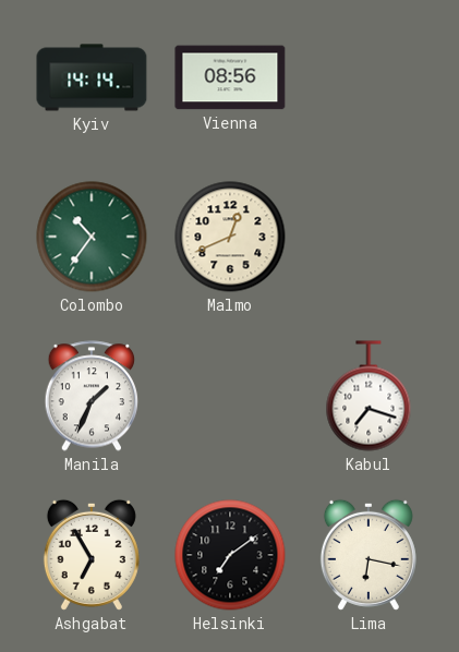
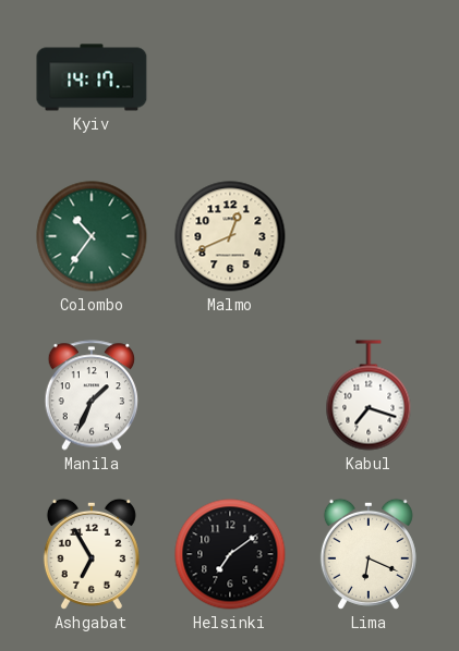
Kyiv: 14:14 -> 14:17 (92, 77)
Vienna: 08:56 -> none (230, 77)
Lima: 6:17 -> 6:19 (369, 554)
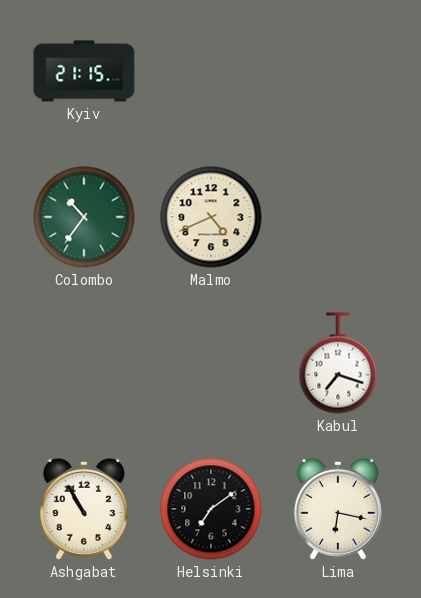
Kyiv: 14:17 -> 21:15 (84, 71)
Malmo: 12:41 -> 4:41 (211, 217)
Manila: 1:34 -> none (92, 395)
Ashgabat: 6:55 -> 10:55 (84, 509)
Lima: 6:19 -> 6:17 (338, 509)
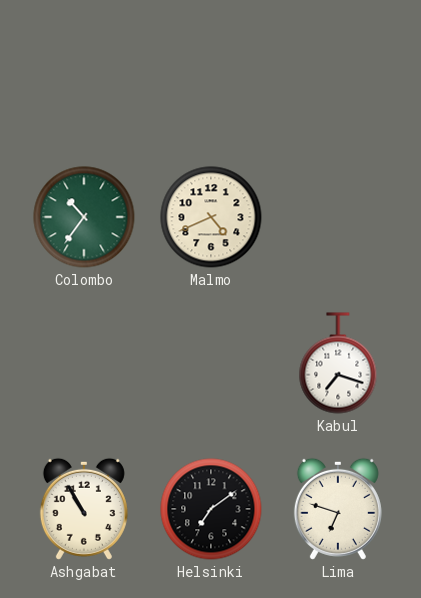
Kyiv: 21:15 -> none (84, 71)
Lima: 6:17 -> 6:48 (338, 509)
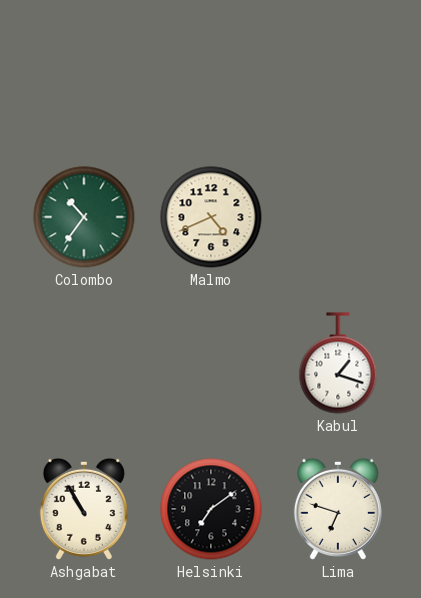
Kabul: 7:18 -> 1:18 (338, 363)
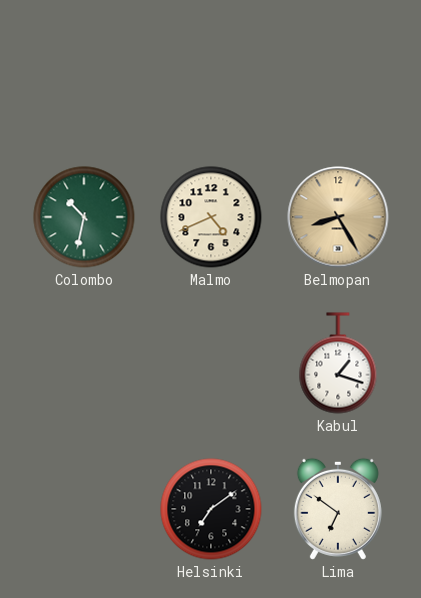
Colombo: 10:36 -> 10:32 (84, 217)
Belmopan: none -> 8:25 (338, 217)
Ashgabat: 10:55 -> none (84, 509)
Lima: 6:48 -> 6:51 (338, 509)
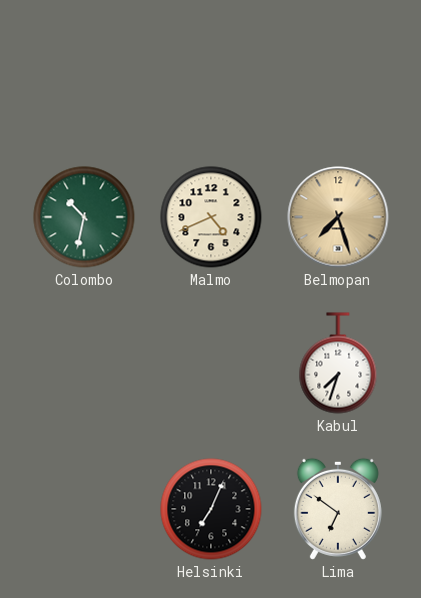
Belmopan: 8:25 -> 7:27 (338, 217)
Kabul: 1:18 -> 7:33 (338, 363)
Helsinki: 7:09 -> 7:04 (211, 509)
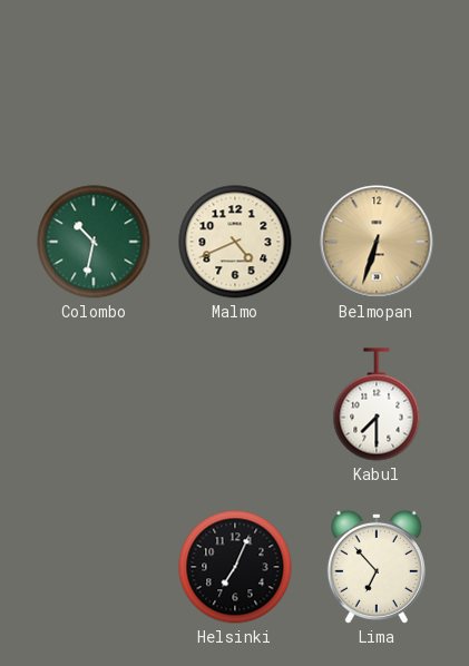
Belmopan: 7:27 -> 6:33 (377, 242)
Kabul: 7:33 -> 7:30 (377, 404)
Lima: 6:51 -> 6:53 (377, 567)
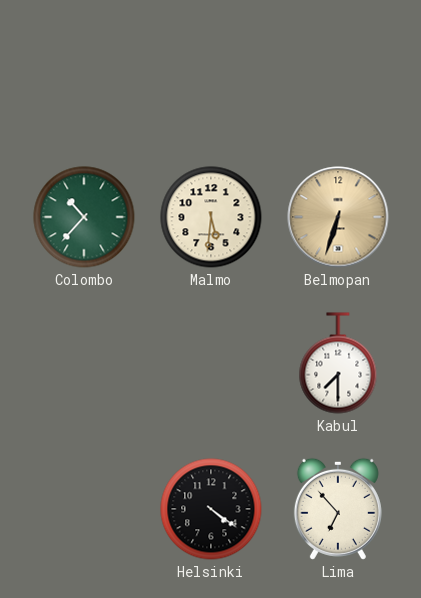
Colombo: 10:32 -> 10:37 (84, 217)
Malmo: 4:41 -> 5:31 (211, 217)
Helsinki: 7:04 -> 4:21 (211, 509)
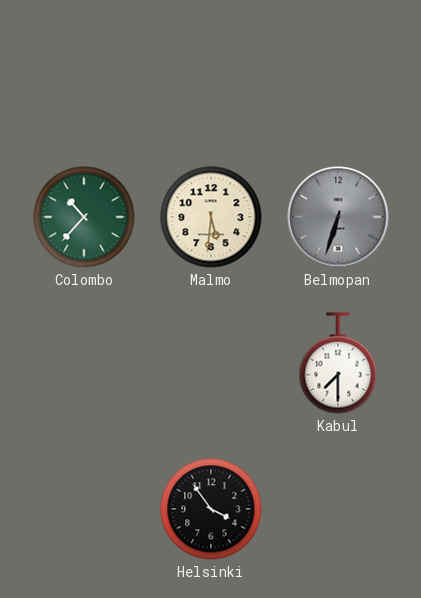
Belmopan dial: champagne -> grey (338, 217)
Helsinki: 4:21 -> 3:54 (211, 509)
Lima: 6:53 -> none (338, 509)
